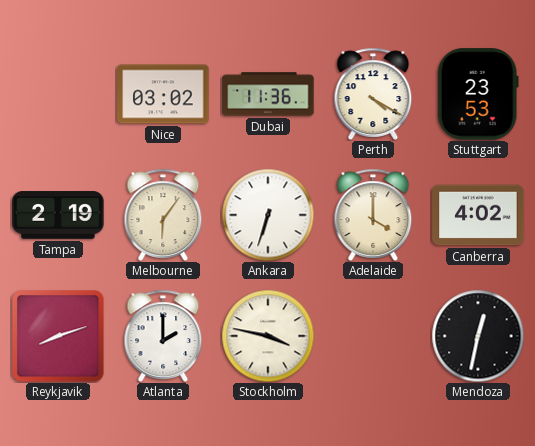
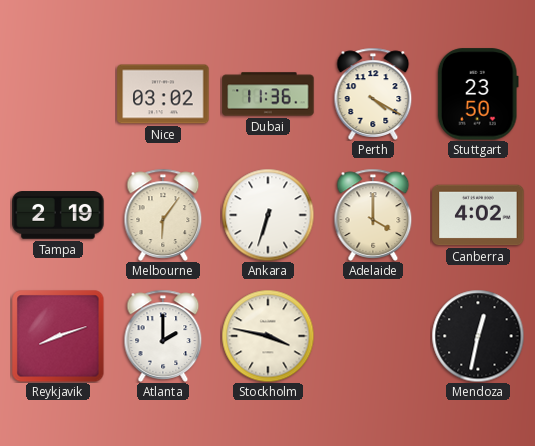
Stuttgart: 23:53 -> 23:50 (478, 94)
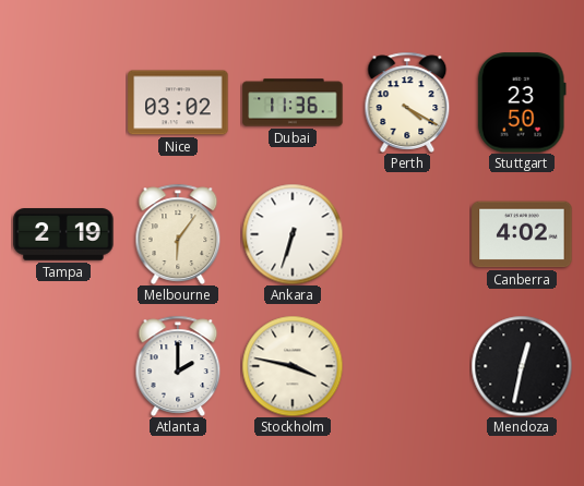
Adelaide: 4:00 -> none (373, 215)
Reykjavik: 8:12 -> none (58, 336)
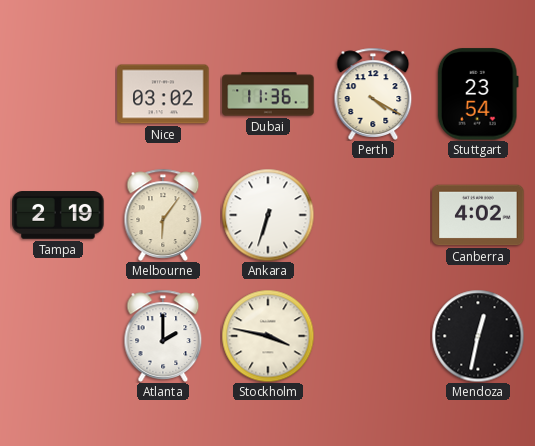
Stuttgart: 23:50 -> 23:54 (478, 94)
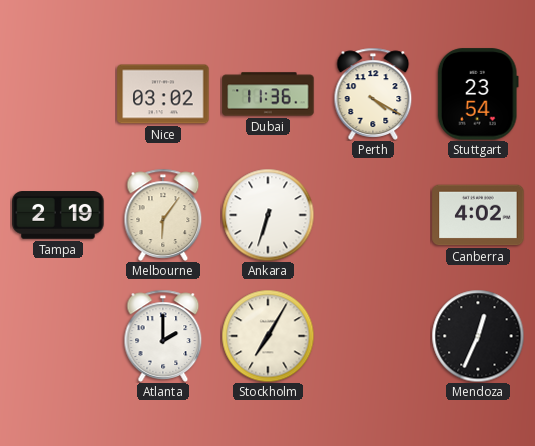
Stockholm: 3:47 -> 7:05 (268, 336)
Mendoza: 12:32 -> 12:34 (478, 336)
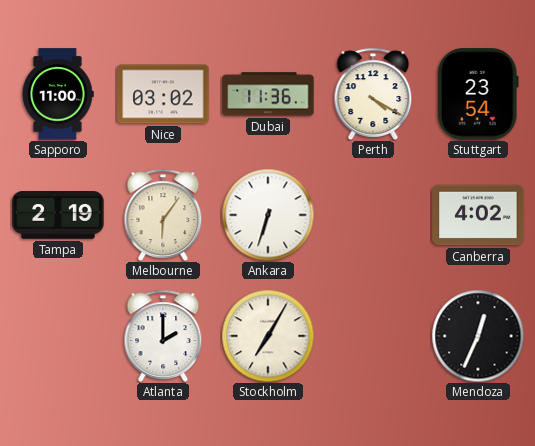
Sapporo: none -> 11:00 (58, 94)
